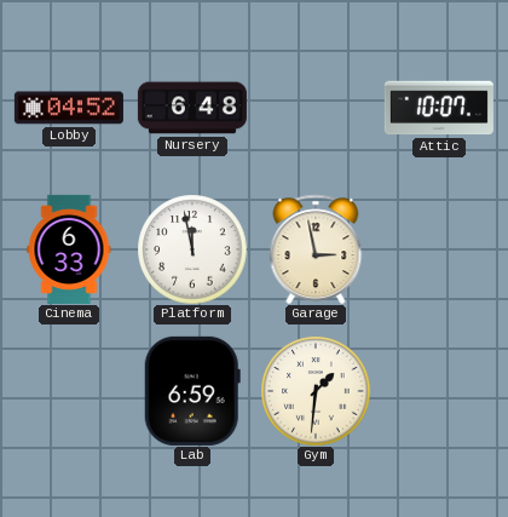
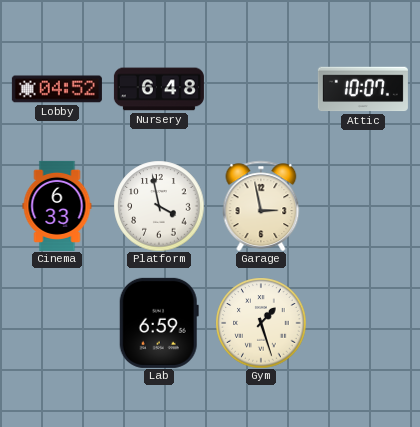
Platform: 11:58 -> 3:58 (159, 206)
Gym: 1:31 -> 1:27 (261, 323)
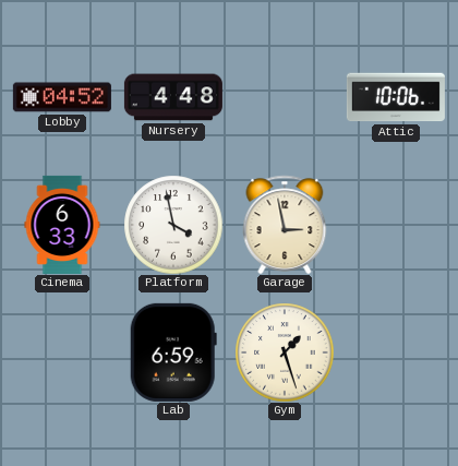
Nursery: 6:48 -> 4:48 (173, 97)
Attic: 10:07 -> 10:06 (396, 97)
